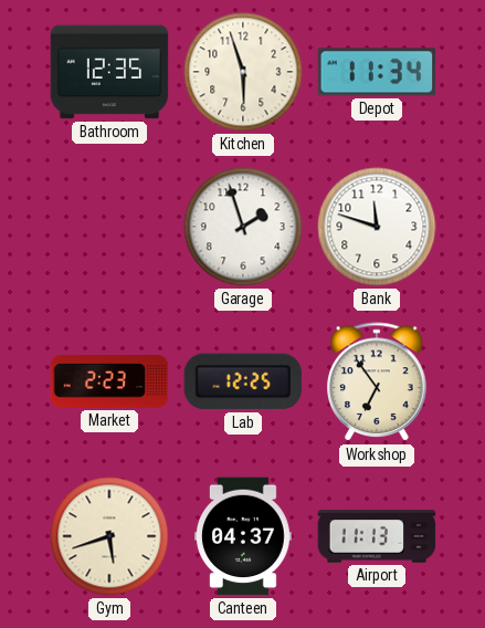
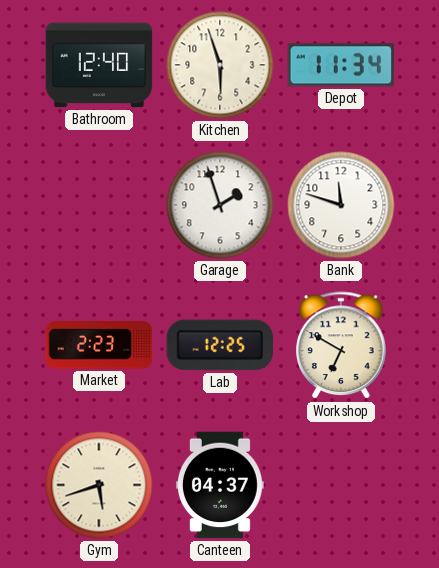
Bathroom: 12:35 -> 12:40 (99, 65)
Workshop: 6:54 -> 6:50 (341, 346)
Airport: 11:13 -> none (377, 536)
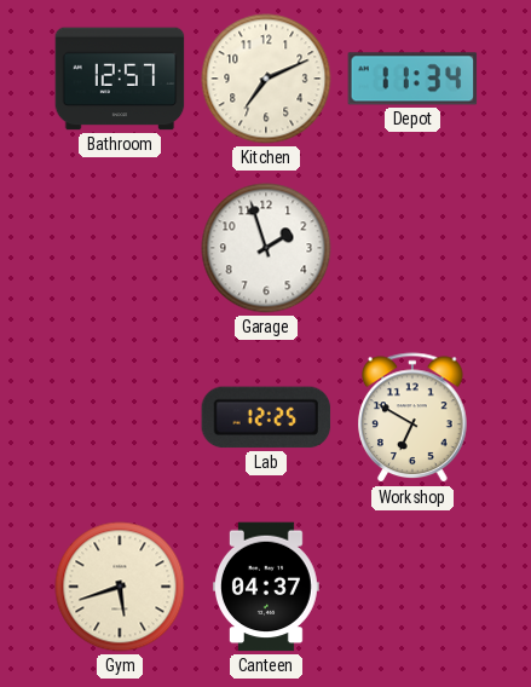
Bathroom: 12:40 -> 12:57 (120, 79)
Kitchen: 5:57 -> 7:11 (266, 79)
Bank: 11:48 -> none (341, 205)
Market: 2:23 -> none (99, 345)
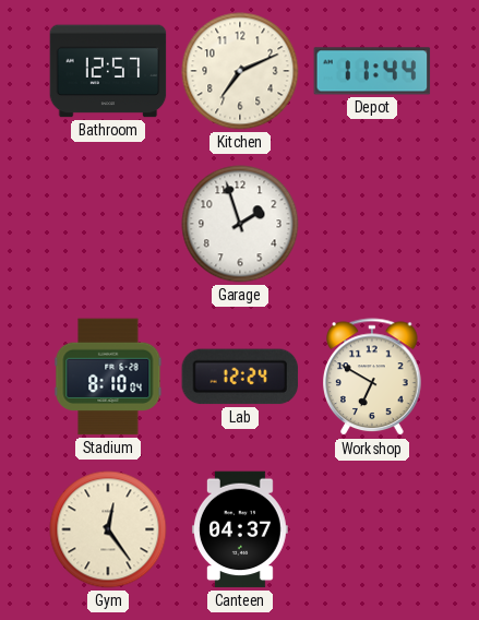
Depot: 11:34 -> 11:44 (372, 71)
Stadium: none -> 8:10 (108, 377)
Lab: 12:25 -> 12:24 (240, 377)
Gym: 5:42 -> 12:24 (108, 529)
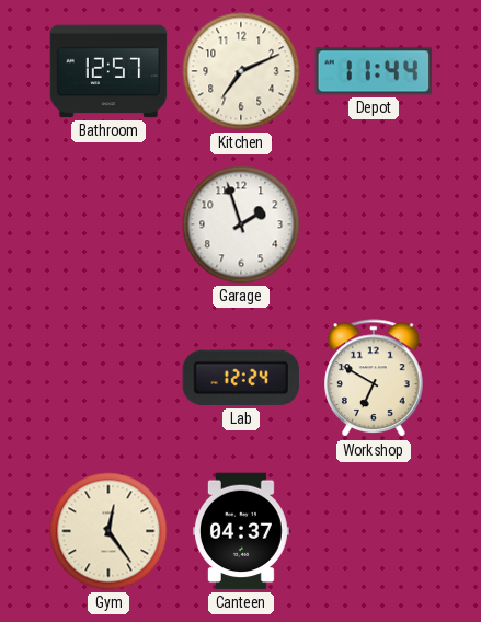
Stadium: 8:10 -> none (108, 377)
